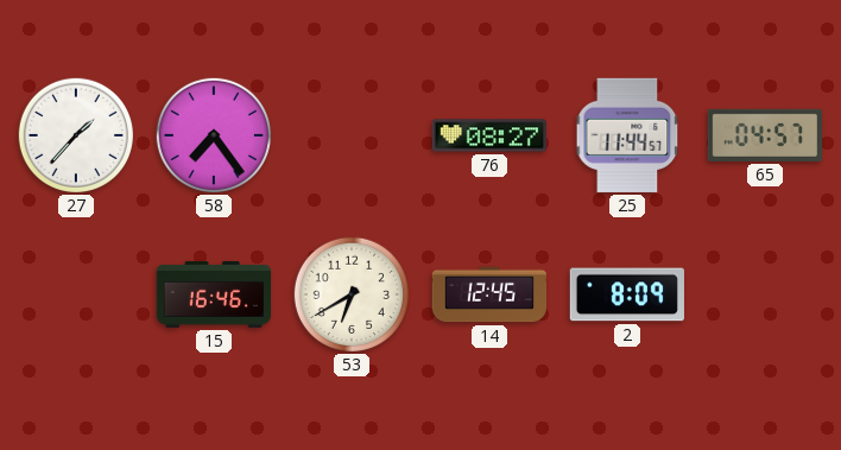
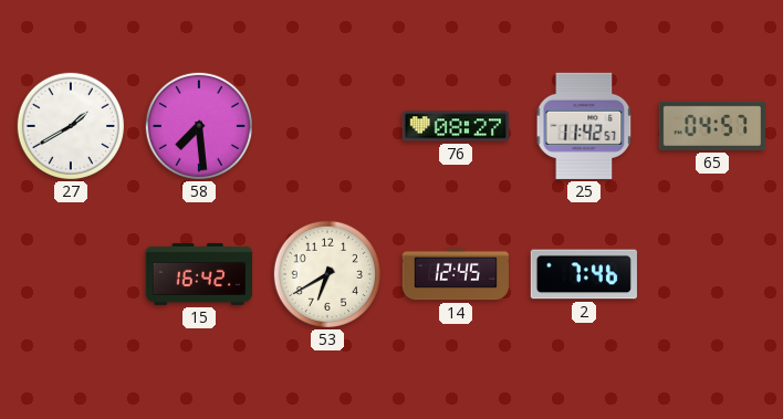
27: 1:37 -> 1:40 (70, 125)
58: 7:24 -> 7:29 (198, 125)
25: 11:44 -> 11:42 (584, 126)
15: 16:46 -> 16:42 (198, 274)
2: 8:09 -> 7:46 (584, 274)
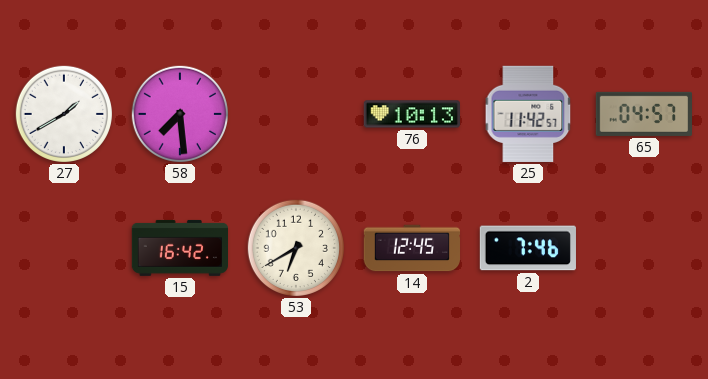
76: 08:27 -> 10:13 (411, 114)
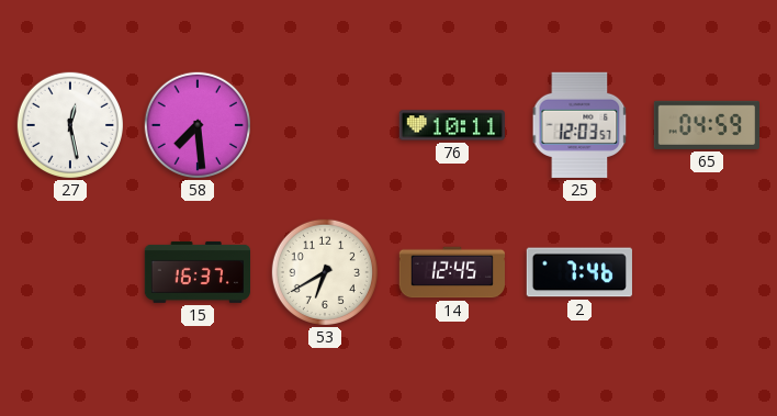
27: 1:40 -> 12:28 (69, 124)
76: 10:13 -> 10:11 (451, 125)
25: 11:42 -> 12:03 (579, 125)
65: 04:57 -> 04:59 (706, 125)
15: 16:42 -> 16:37 (196, 272)
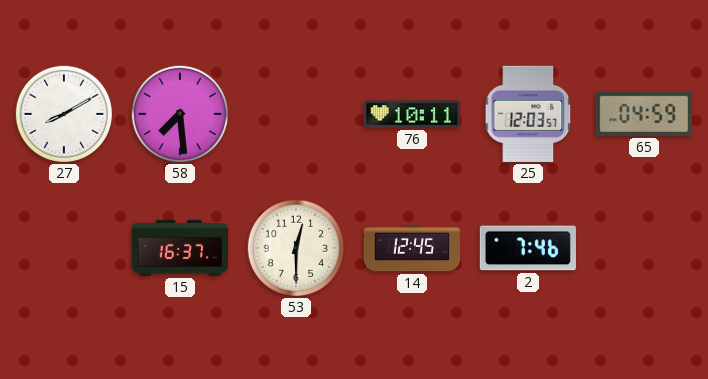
27: 12:28 -> 8:10 (63, 113)
53: 6:40 -> 12:30 (295, 247)
